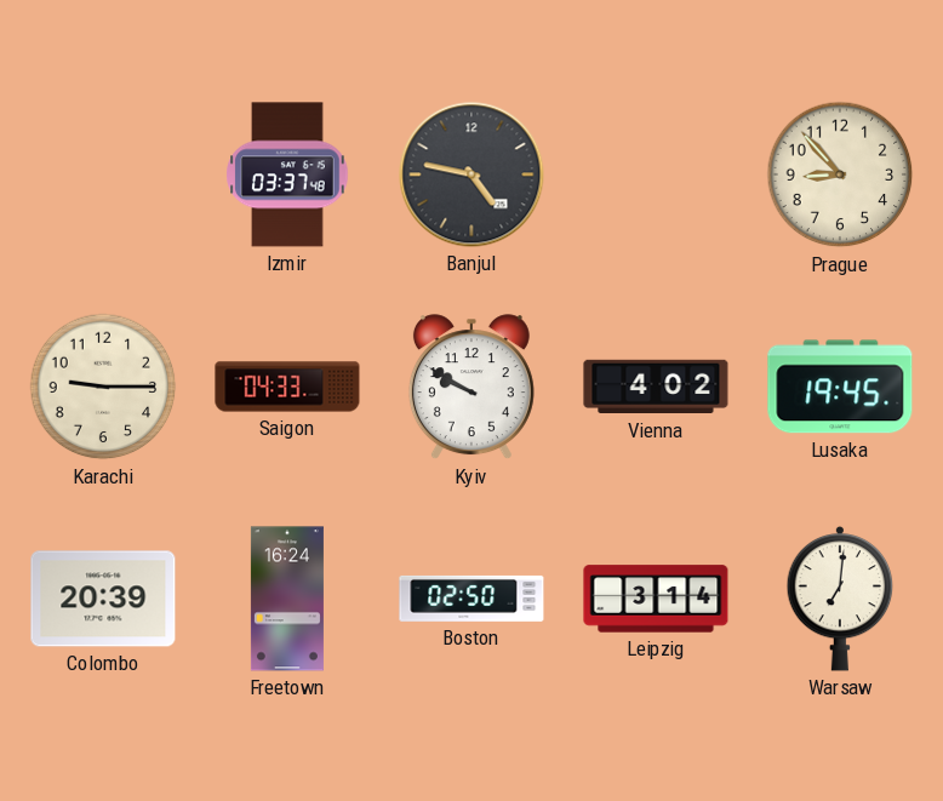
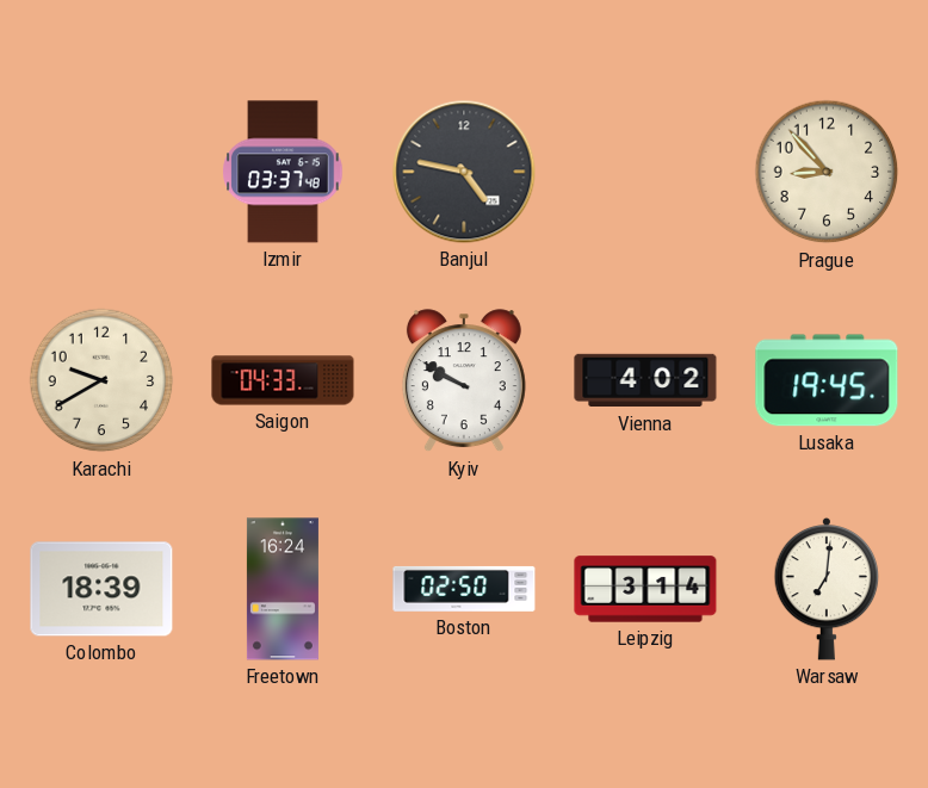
Karachi: 9:15 -> 9:40 (101, 380)
Colombo: 20:39 -> 18:39 (101, 589)
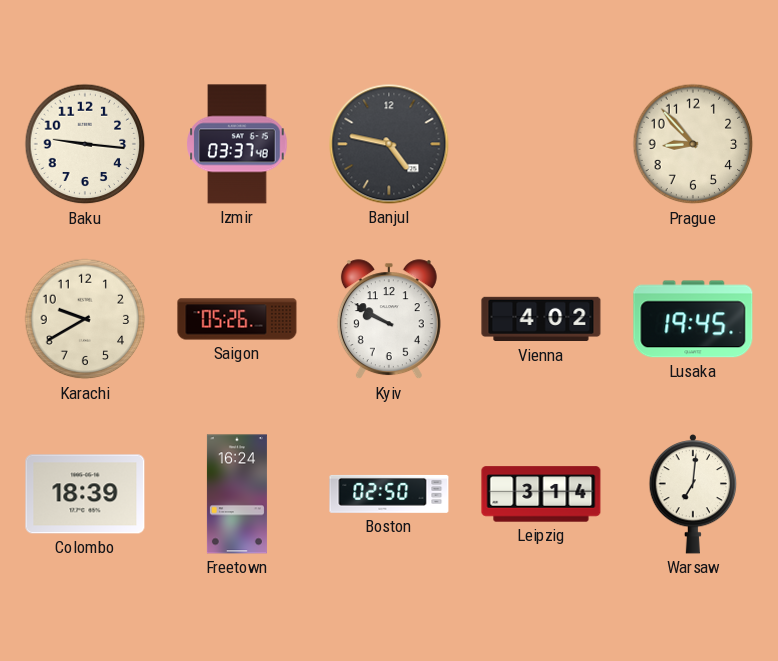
Baku: none -> 9:16 (85, 144)
Saigon: 04:33 -> 05:26 (237, 319)
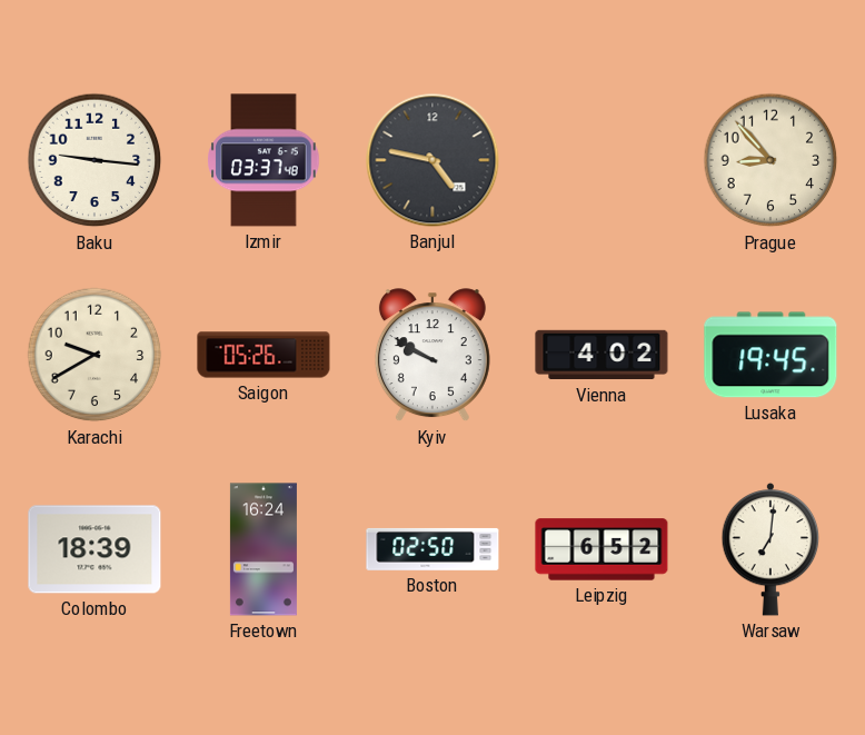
Leipzig: 3:14 -> 6:52 (601, 549)
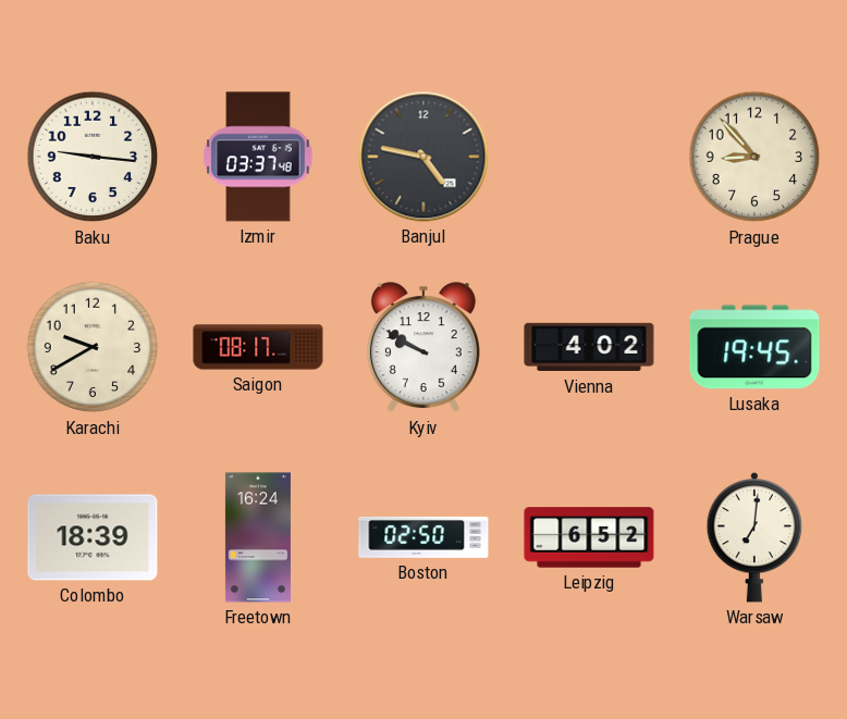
Saigon: 05:26 -> 08:17 (258, 347)
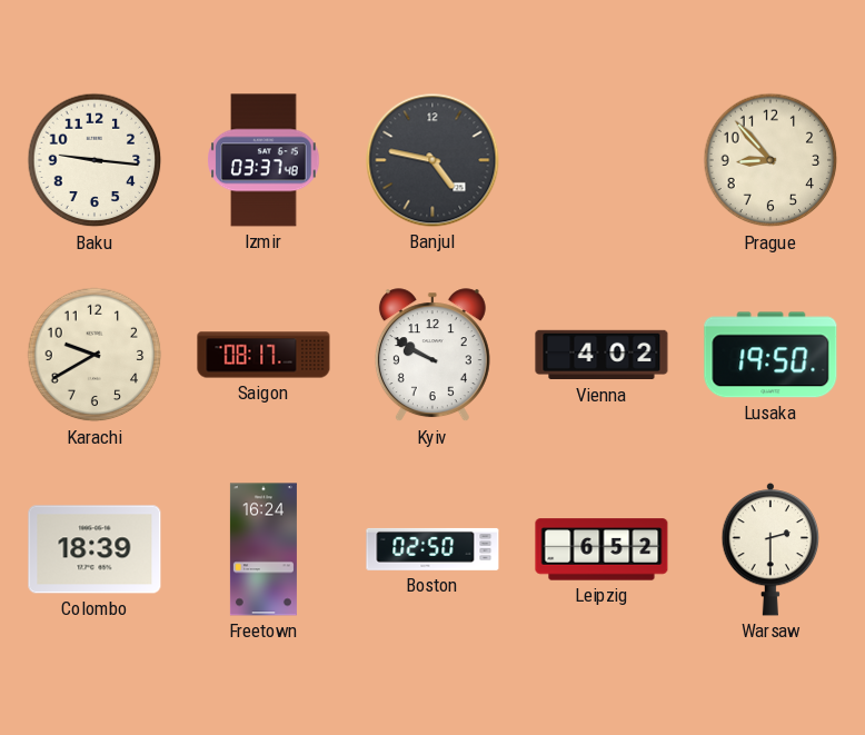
Lusaka: 19:45 -> 19:50 (770, 355)
Warsaw: 7:01 -> 2:30 (770, 549)
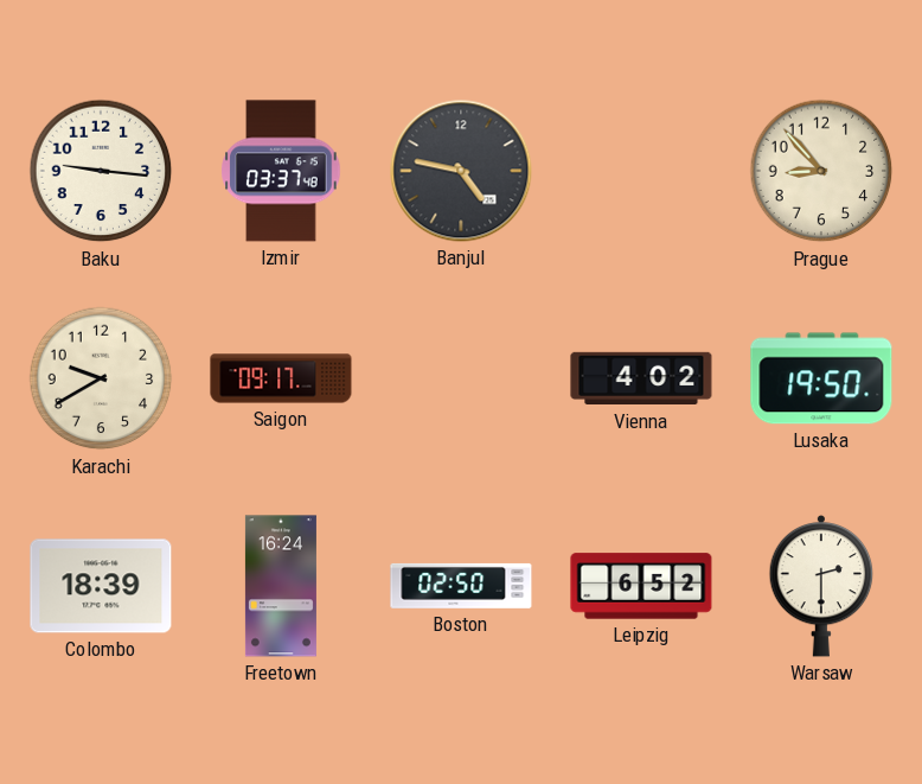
Saigon: 08:17 -> 09:17 (281, 378)
Kyiv: 9:50 -> none (432, 356)
